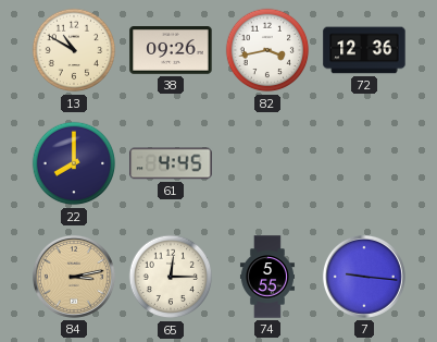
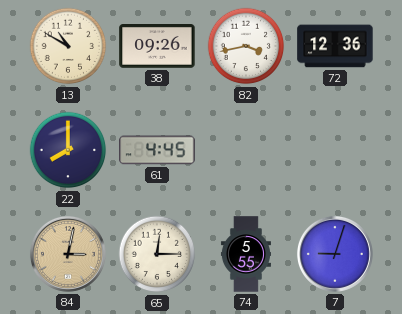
84: 3:13 -> 3:02 (68, 254)
7: 9:16 -> 9:03 (335, 254)
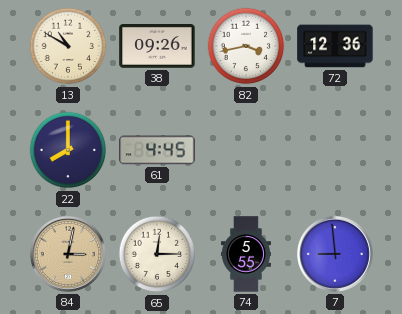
7: 9:03 -> 8:59 (335, 254)
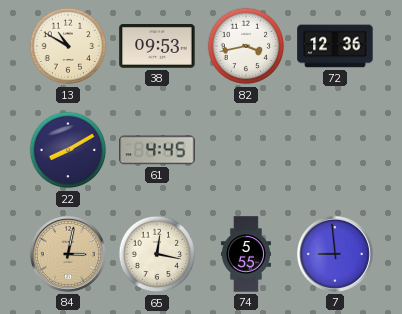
38: 09:26 -> 09:53 (157, 47)
22: 8:00 -> 8:10 (68, 150)
65: 12:15 -> 12:17 (157, 254)
